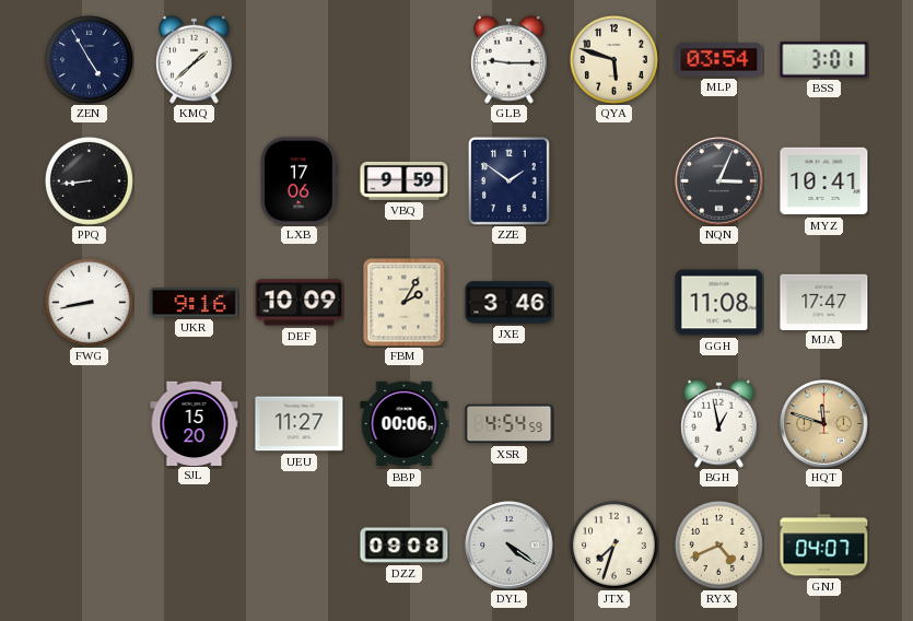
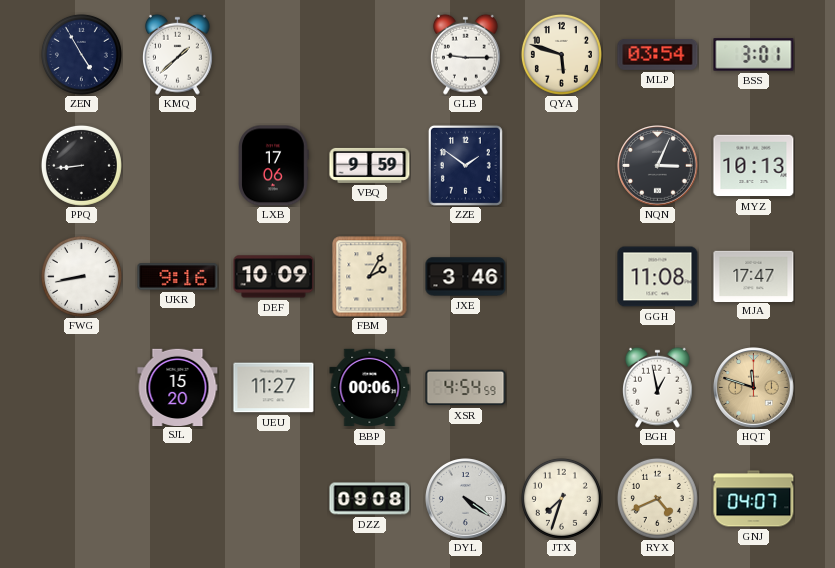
MYZ: 10:41 -> 10:13 (754, 166)
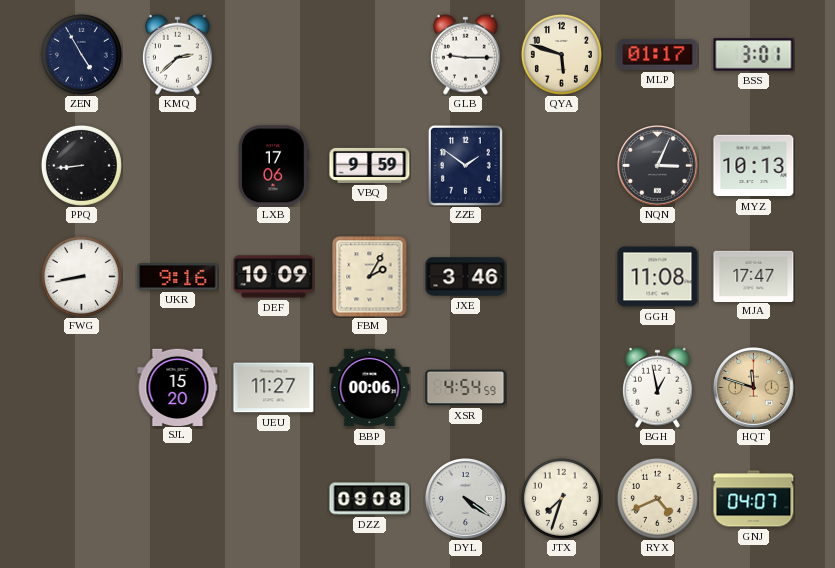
KMQ: 1:38 -> 2:38 (178, 54)
MLP: 03:54 -> 01:17 (658, 54)
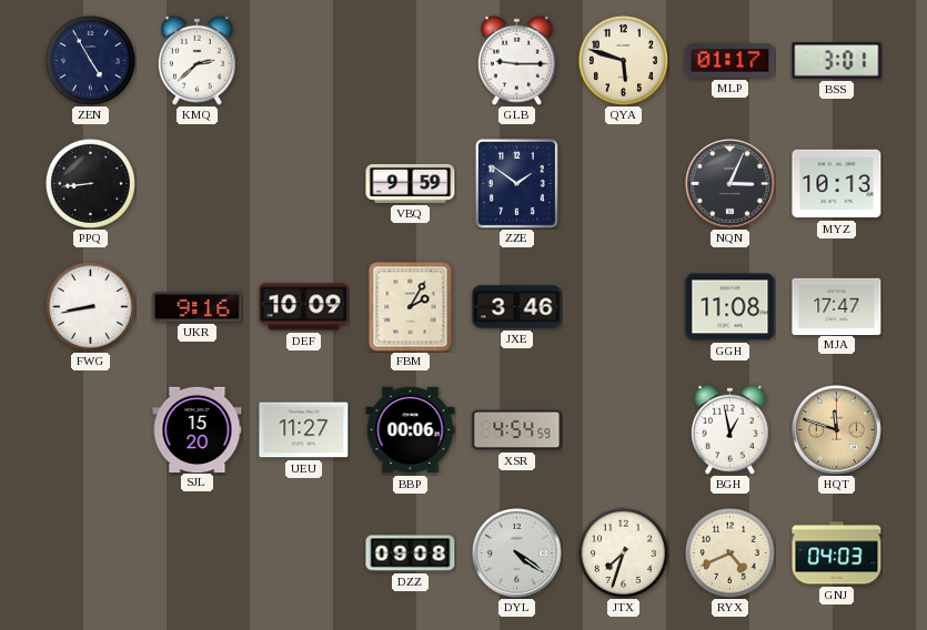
LXB: 17:06 -> none (274, 166)
GNJ: 04:07 -> 04:03 (837, 553)
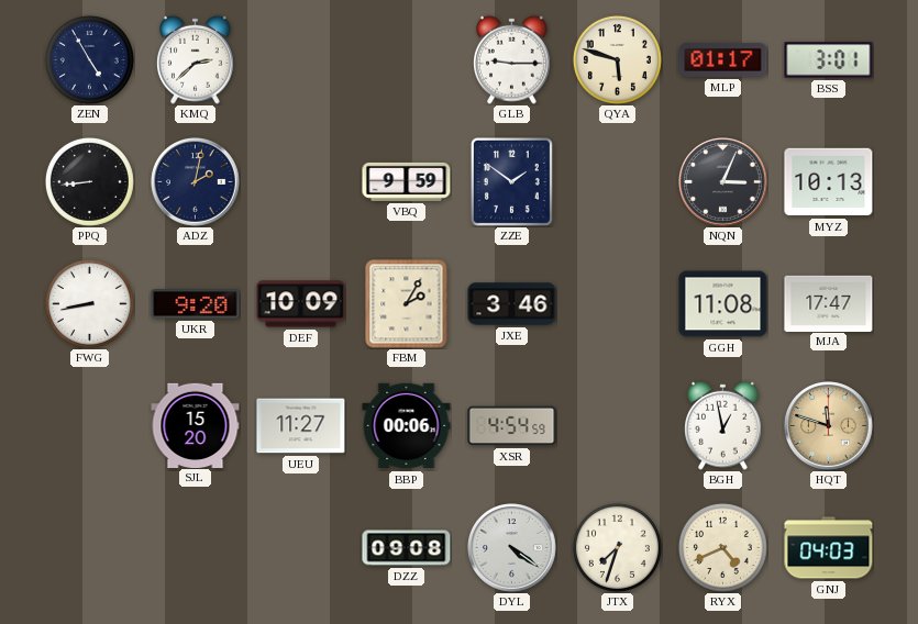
ADZ: none -> 2:02 (196, 182)
UKR: 9:16 -> 9:20 (196, 304)
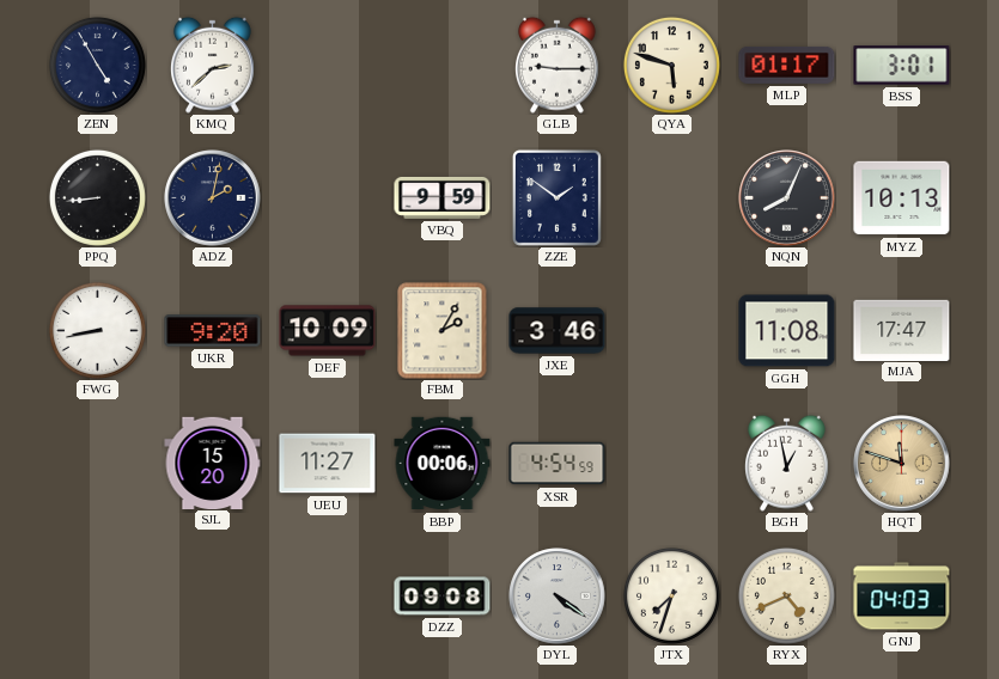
NQN: 3:04 -> 8:04 (787, 198)
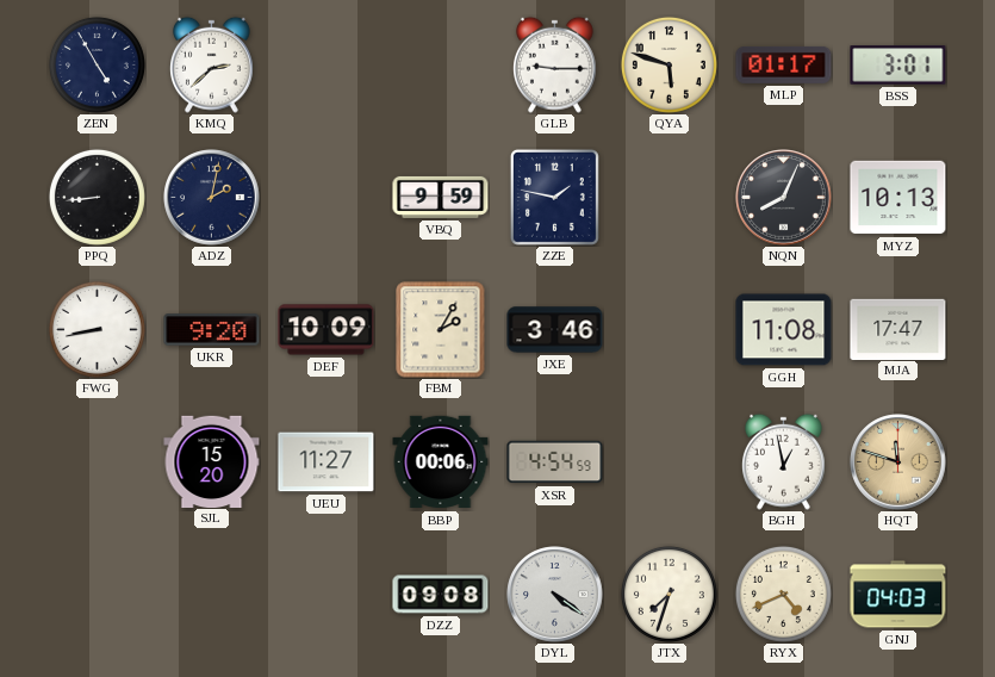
ZZE: 1:51 -> 1:47 (554, 197)
